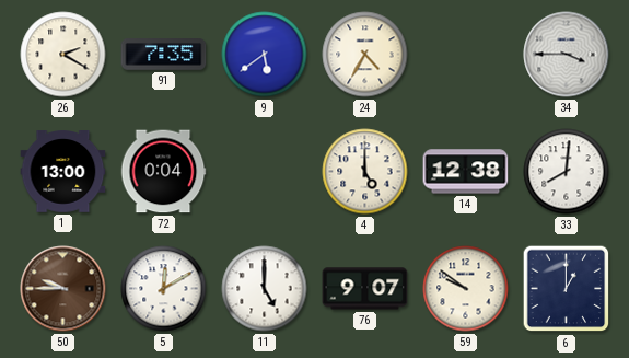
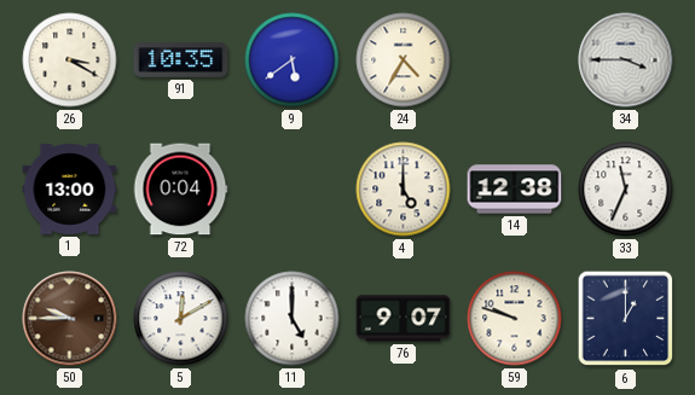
26: 2:20 -> 3:20 (70, 60)
91: 7:35 -> 10:35 (181, 60)
33: 8:01 -> 11:34 (626, 190)
59: 9:51 -> 9:48 (515, 319)
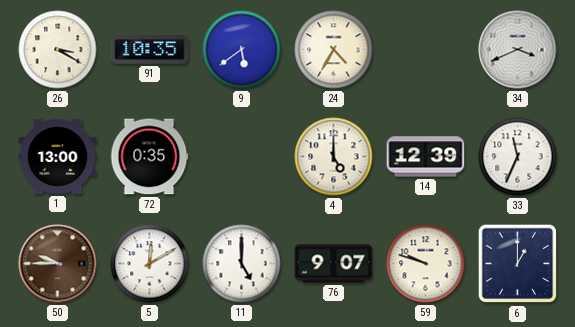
34: 3:45 -> 3:41 (518, 50)
72: 0:04 -> 0:35 (149, 157)
14: 12:38 -> 12:39 (426, 157)
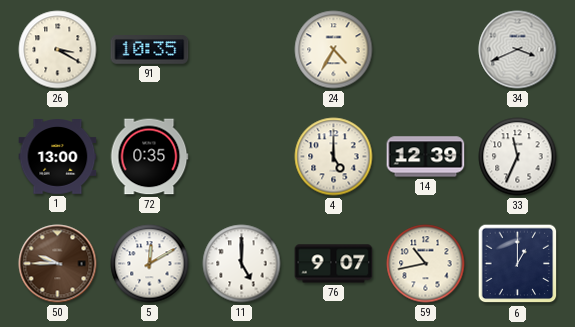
9: 5:39 -> none (242, 50)
59: 9:48 -> 10:43 (426, 264)
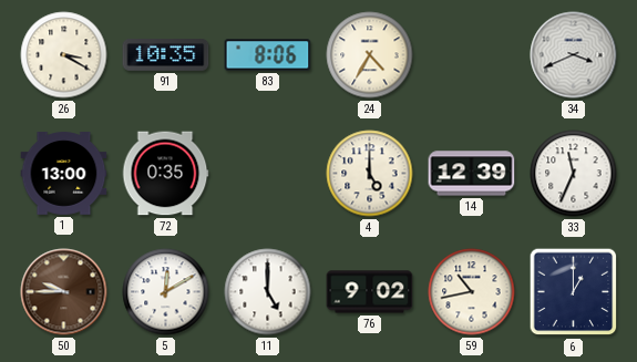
83: none -> 8:06 (268, 55)
76: 9:07 -> 9:02 (370, 292)
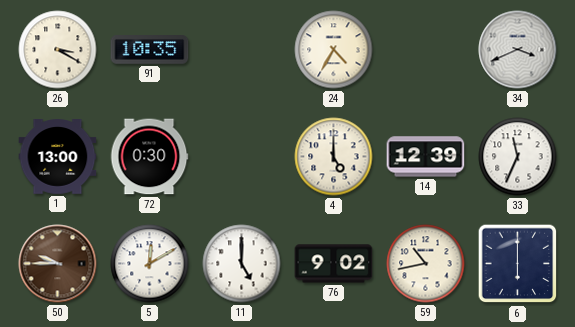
83: 8:06 -> none (268, 55)
72: 0:35 -> 0:30 (149, 157)
6: 1:00 -> 6:00 (518, 264)
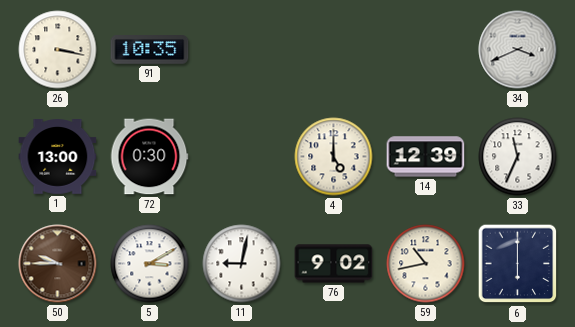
26: 3:20 -> 3:17 (58, 50)
24: 4:35 -> none (334, 50)
5: 12:10 -> 3:10 (150, 264)
11: 5:00 -> 9:02 (242, 264)
